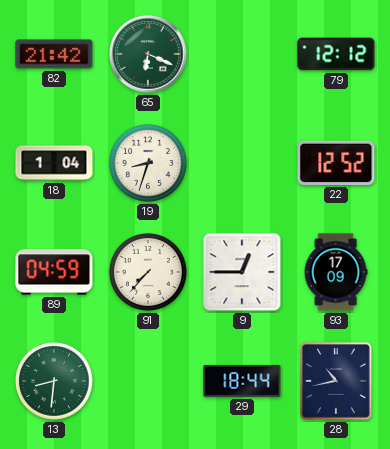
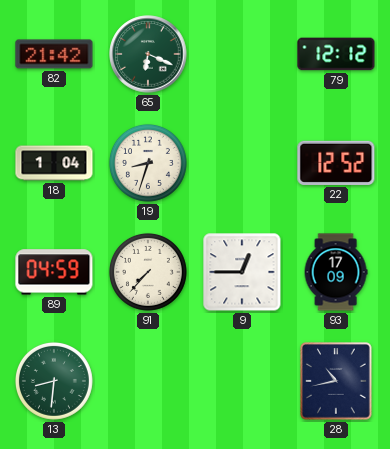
29: 18:44 -> none (242, 381)
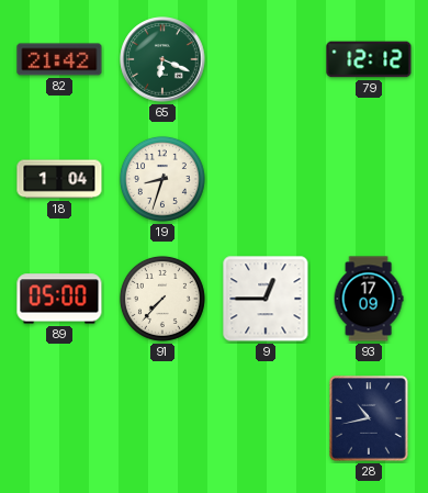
22: 12:52 -> none (336, 163)
89: 04:59 -> 05:00 (59, 299)
13: 8:31 -> none (54, 381)
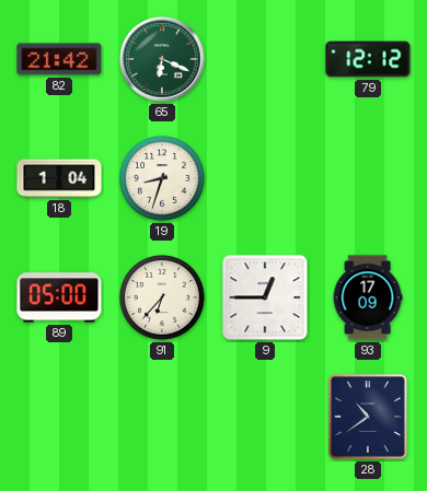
91: 7:37 -> 6:37 (162, 297)
28: 10:43 -> 10:39 (369, 418)
